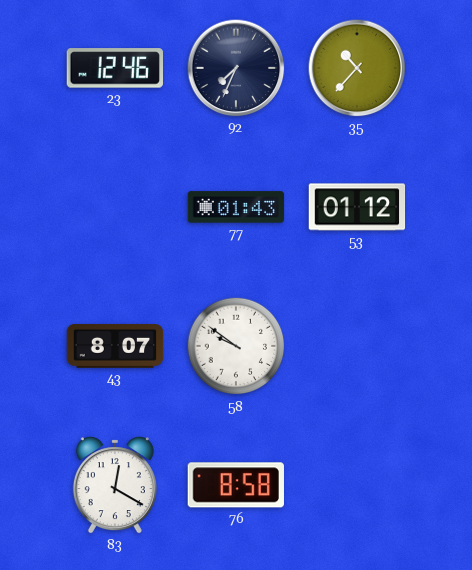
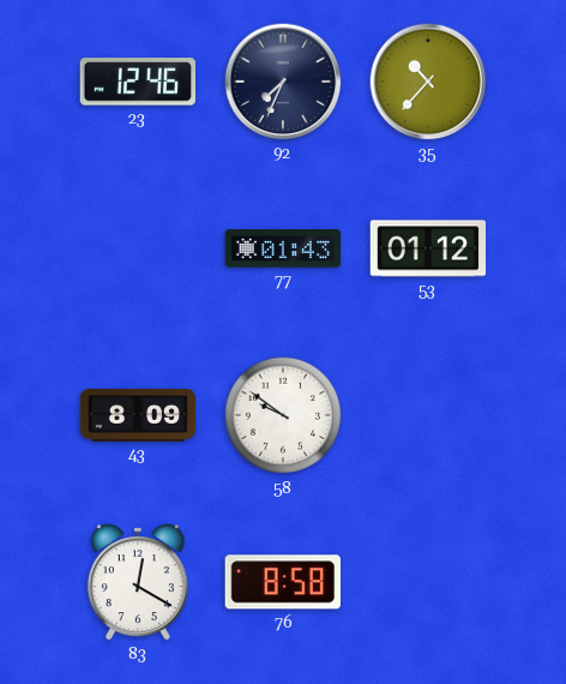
43: 8:07 -> 8:09 (138, 416)
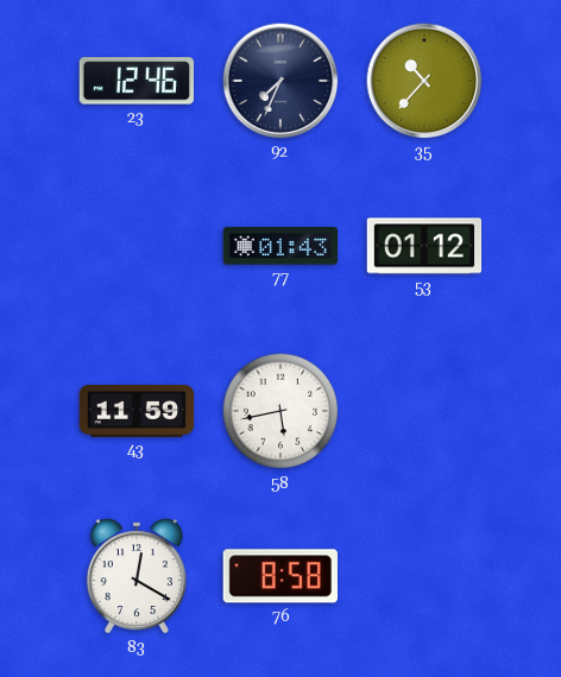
43: 8:09 -> 11:59 (137, 412)
58: 9:51 -> 5:43 (280, 411)
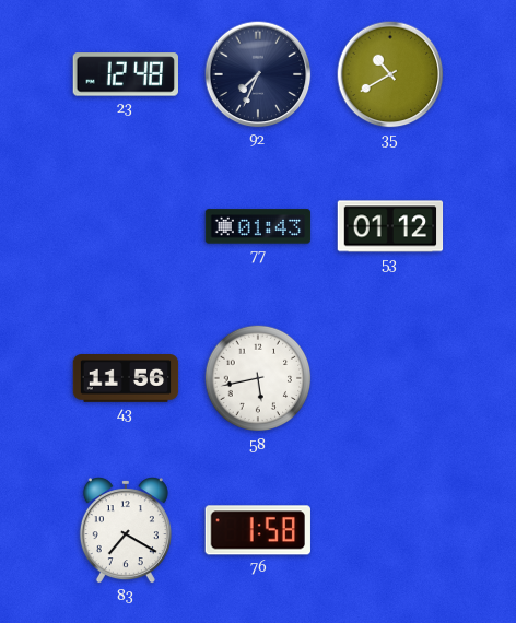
23: 12:46 -> 12:48 (125, 74)
35: 10:37 -> 10:40 (390, 74)
43: 11:59 -> 11:56 (126, 379)
83: 12:20 -> 7:20 (126, 530)
76: 8:58 -> 1:58 (258, 530)
